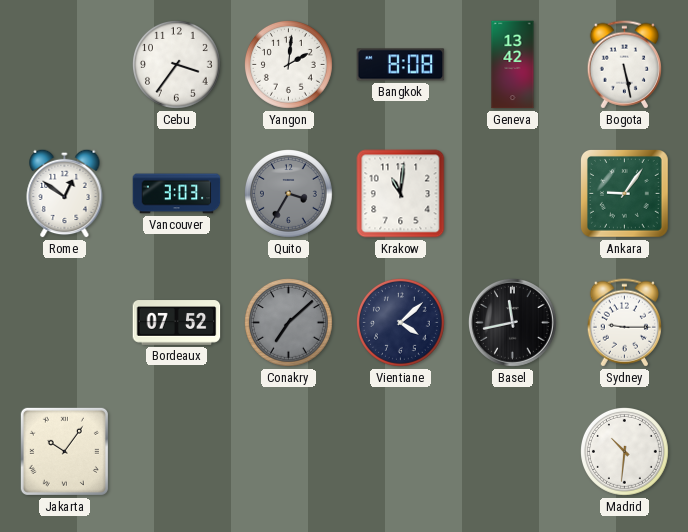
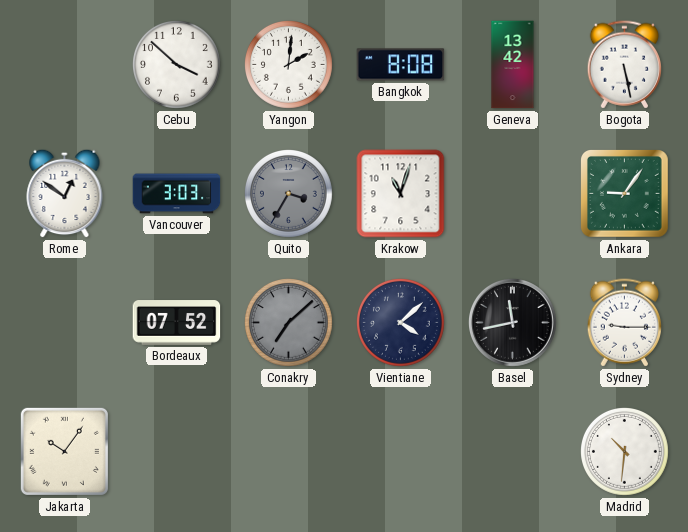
Cebu: 3:36 -> 3:52 (177, 65)
Krakow: 11:01 -> 11:03 (401, 194)
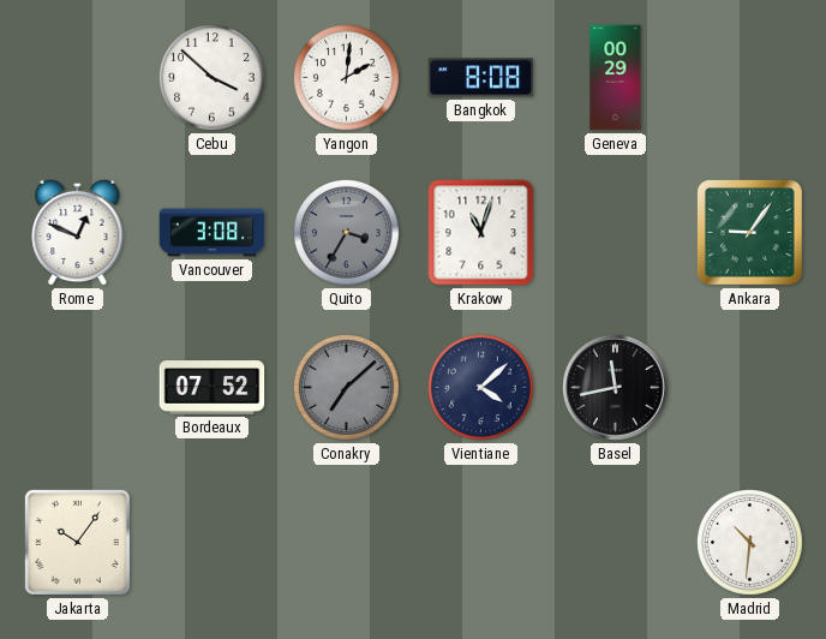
Geneva: 13:42 -> 00:29 (616, 78)
Bogota: 5:28 -> none (624, 65)
Rome: 12:51 -> 12:49 (78, 232)
Vancouver: 3:03 -> 3:08 (213, 233)
Sydney: 9:15 -> none (624, 323)
